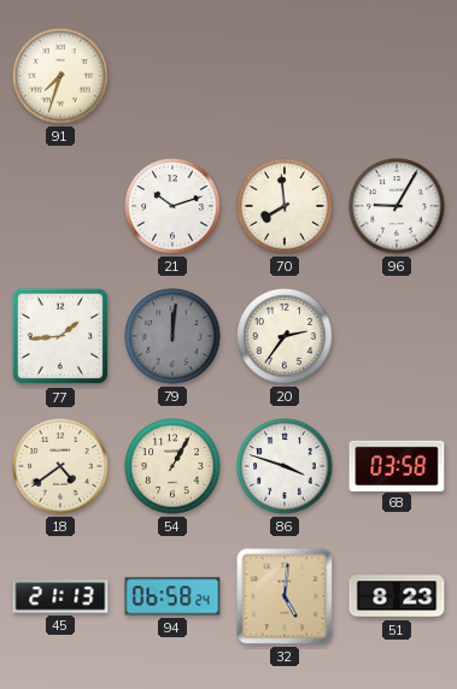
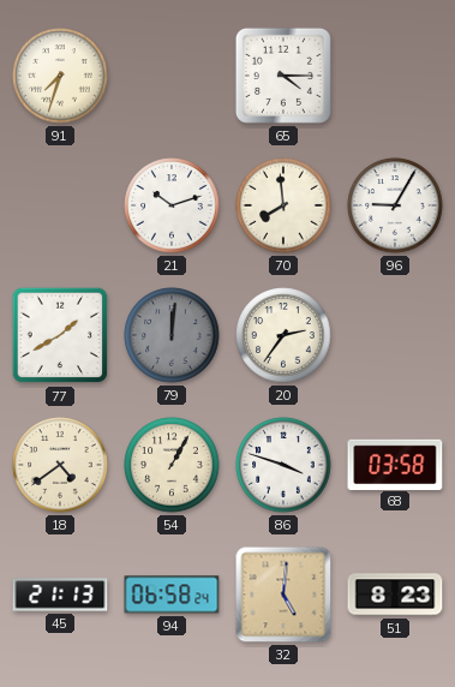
65: none -> 4:15 (283, 76)
77: 1:44 -> 1:40 (60, 335)
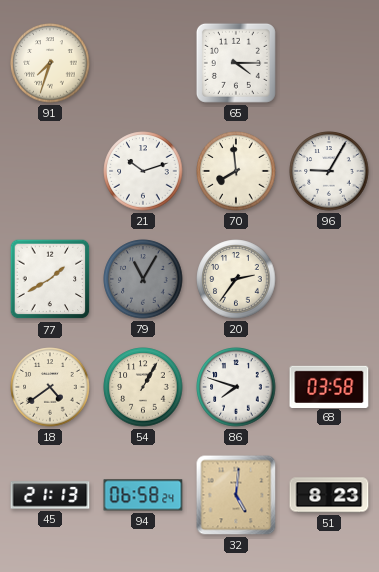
79: 12:01 -> 11:05 (143, 279)
86: 3:48 -> 7:48 (236, 387)
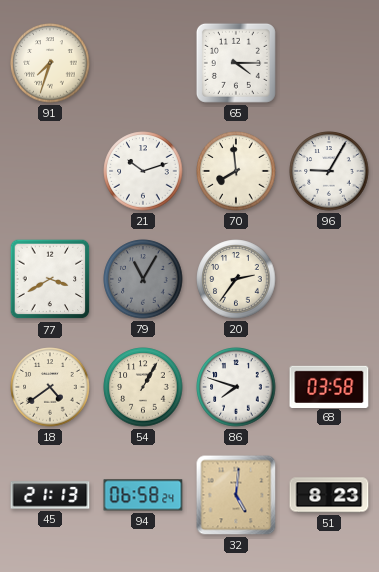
77: 1:40 -> 3:40 (50, 279)
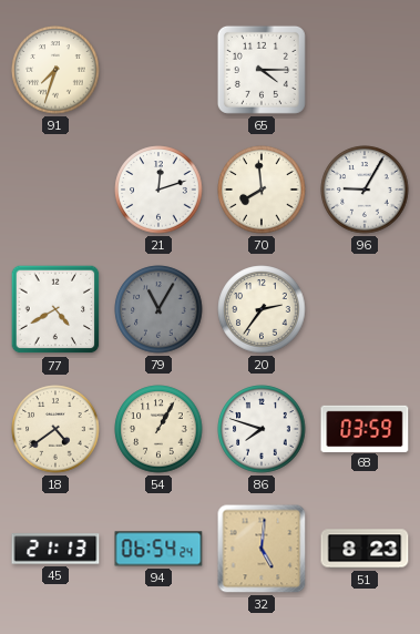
21: 10:12 -> 12:12 (158, 190)
77: 3:40 -> 4:40 (55, 309)
68: 03:58 -> 03:59 (365, 428)
94: 06:58 -> 06:54 (158, 549)
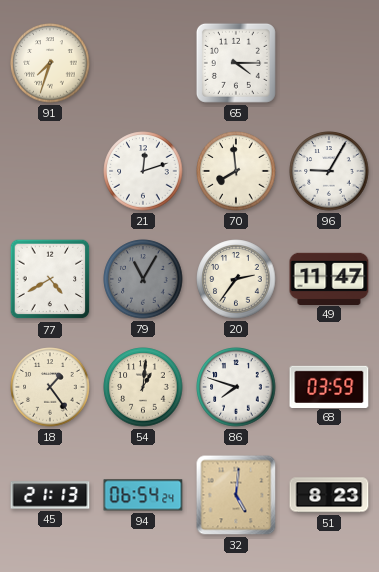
49: none -> 11:47 (329, 278)
18: 4:39 -> 1:24 (50, 387)
54: 1:05 -> 1:01 (143, 387)
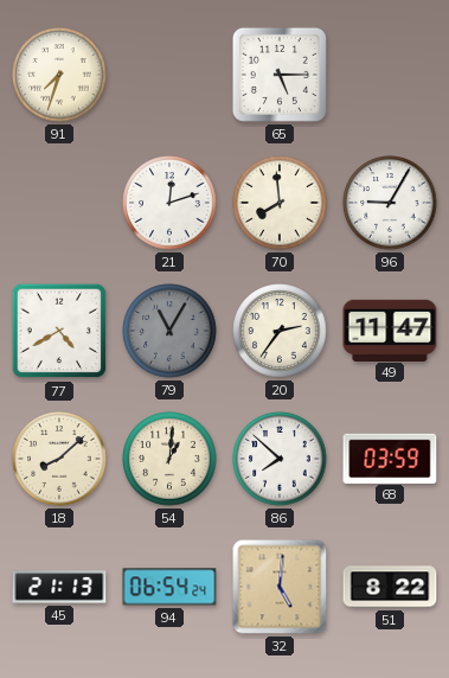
65: 4:15 -> 5:15 (280, 75)
18: 1:24 -> 8:08 (59, 459)
86: 7:48 -> 7:52 (280, 459)
51: 8:23 -> 8:22 (390, 587)
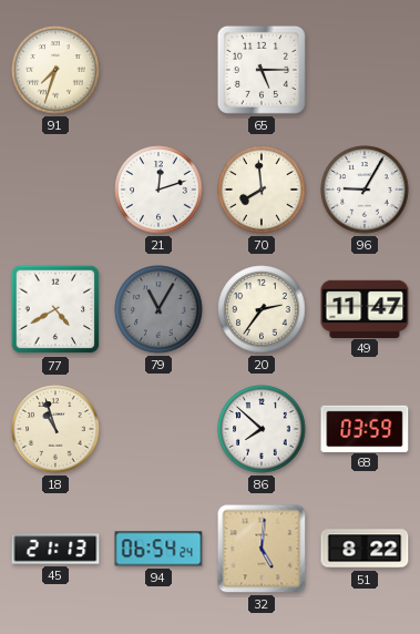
18: 8:08 -> 10:57 (55, 429)
54: 1:01 -> none (169, 459)
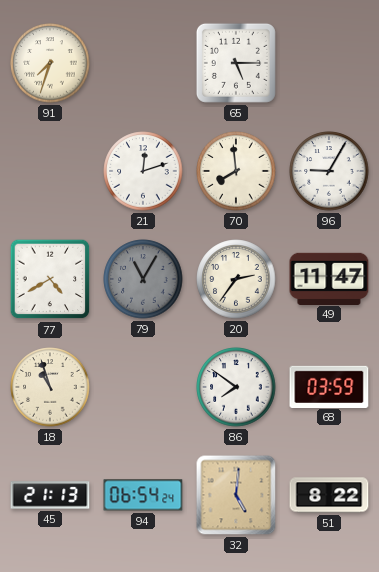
86: 7:52 -> 7:51 (236, 387)
